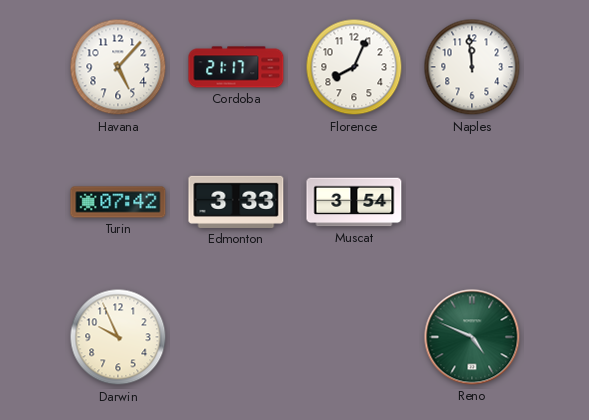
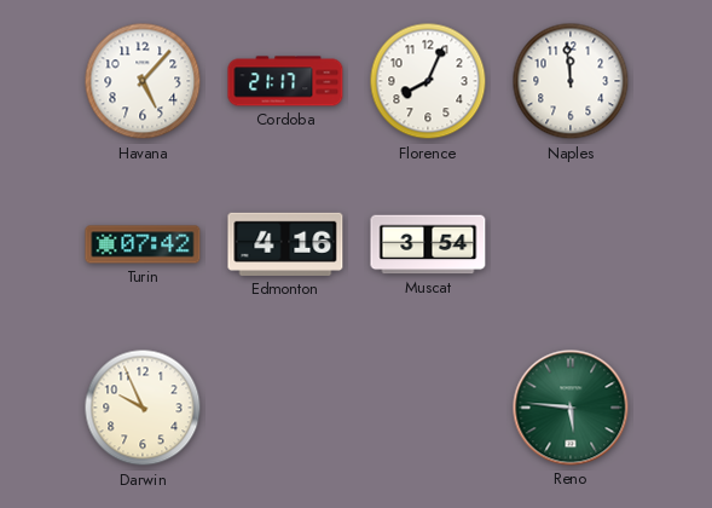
Edmonton: 3:33 -> 4:16 (285, 244)
Reno: 4:49 -> 5:46 (571, 408)
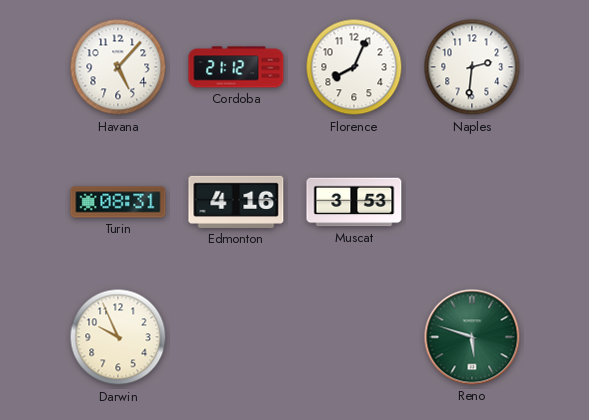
Cordoba: 21:17 -> 21:12 (236, 67)
Naples: 11:59 -> 2:31 (472, 67)
Turin: 07:42 -> 08:31 (118, 202)
Muscat: 3:54 -> 3:53 (354, 202)
Reno: 5:46 -> 5:48 (472, 337)
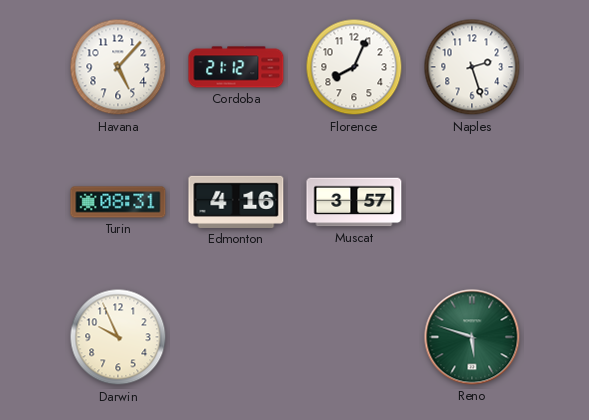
Naples: 2:31 -> 2:27 (472, 67)
Muscat: 3:53 -> 3:57 (354, 202)
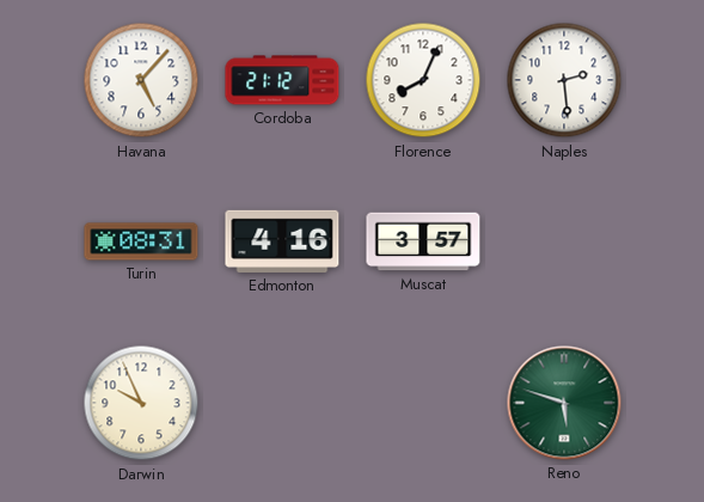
Naples: 2:27 -> 2:29 (564, 80)
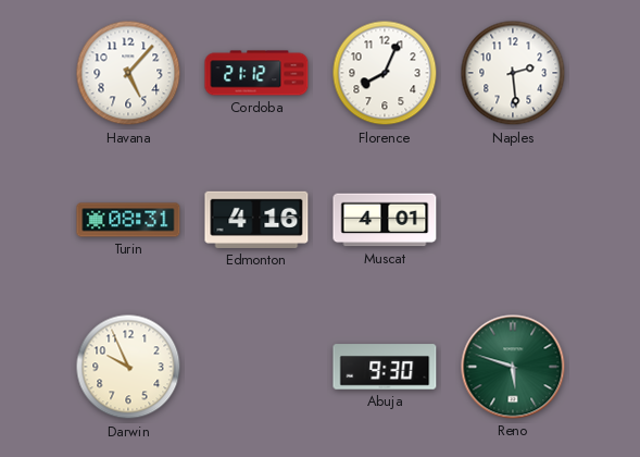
Muscat: 3:57 -> 4:01 (385, 220)
Abuja: none -> 9:30 (385, 367)
